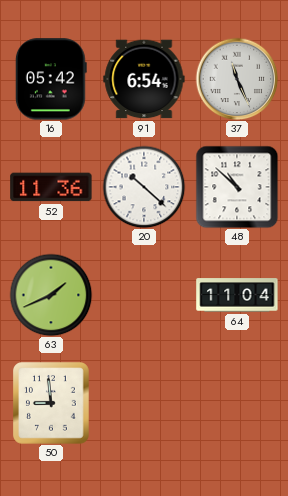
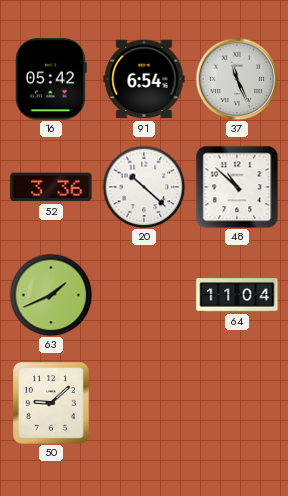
52: 11:36 -> 3:36 (51, 187)
50: 8:59 -> 9:08 (52, 404)
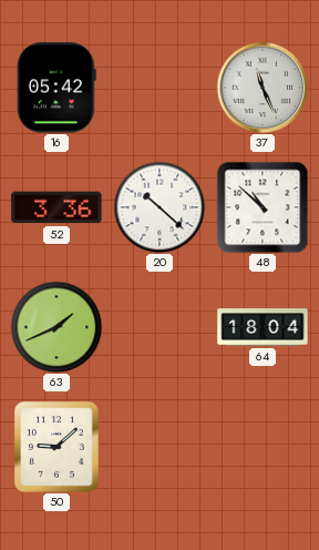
91: 6:54 -> none (144, 79)
64: 11:04 -> 18:04 (263, 327)
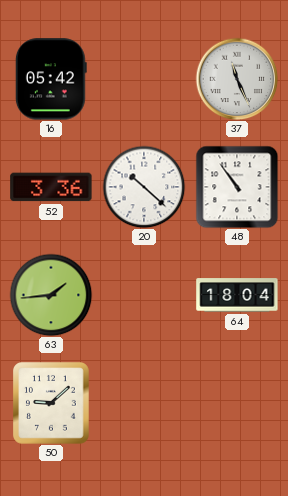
48: 10:52 -> 10:54 (237, 187)
63: 1:41 -> 1:44 (51, 295)
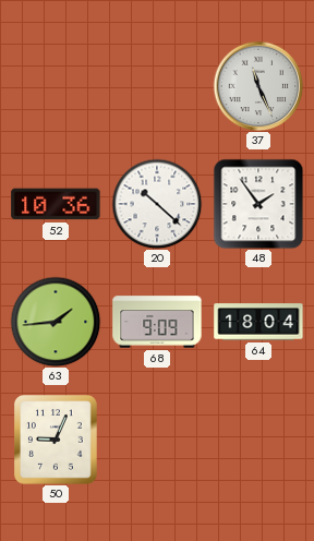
16: 05:42 -> none (51, 79)
52: 3:36 -> 10:36 (56, 204)
48: 10:54 -> 1:54 (258, 204)
68: none -> 9:09 (157, 322)
50: 9:08 -> 9:04 (57, 441)
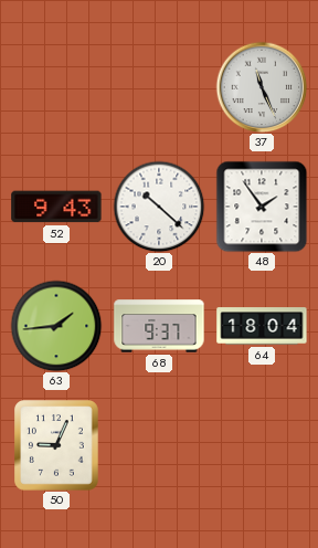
52: 10:36 -> 9:43 (56, 207)
68: 9:09 -> 9:37 (159, 326)
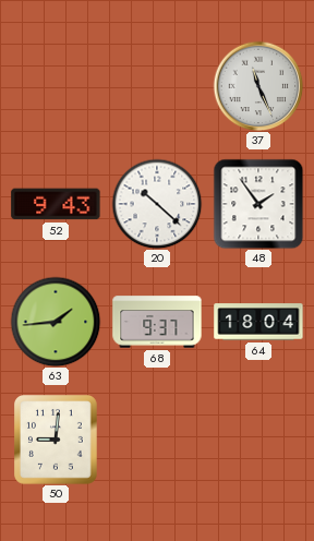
50: 9:04 -> 9:01 (57, 441)
